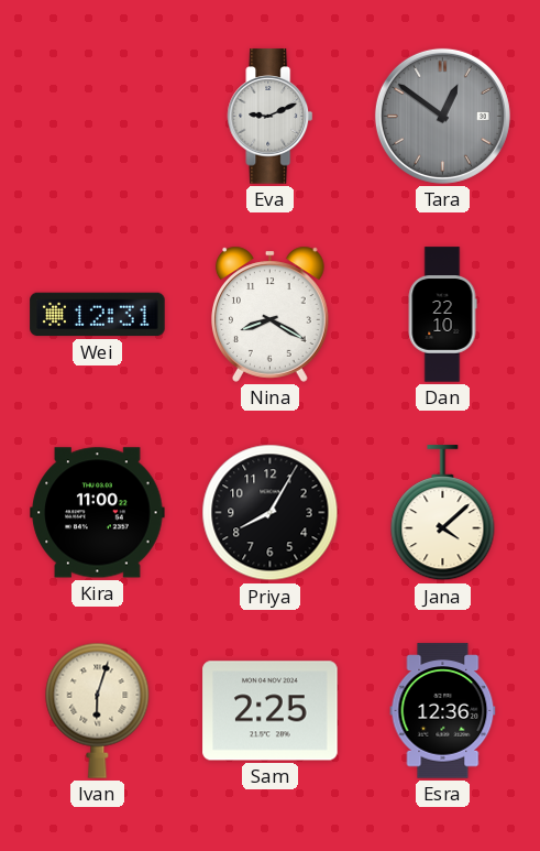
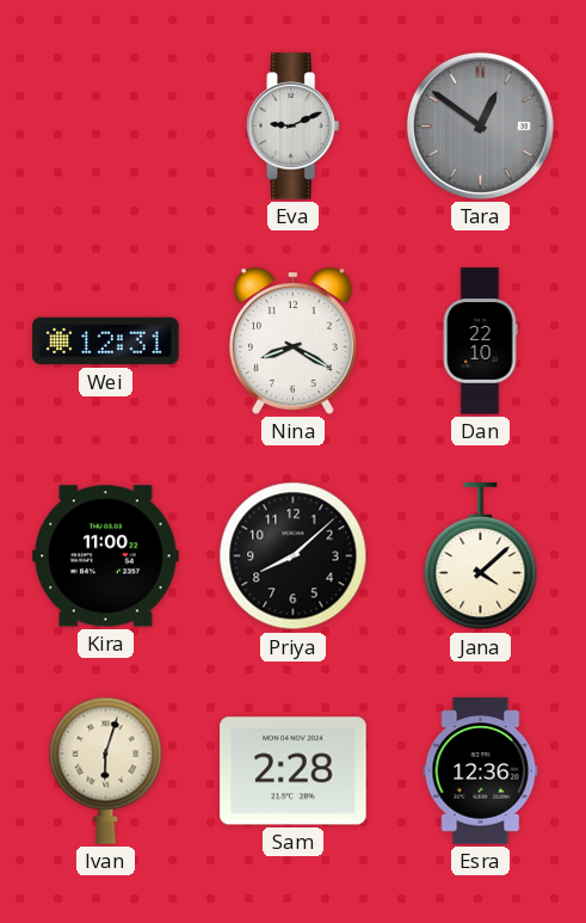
Priya: 8:05 -> 8:08 (294, 556)
Sam: 2:25 -> 2:28 (294, 771)
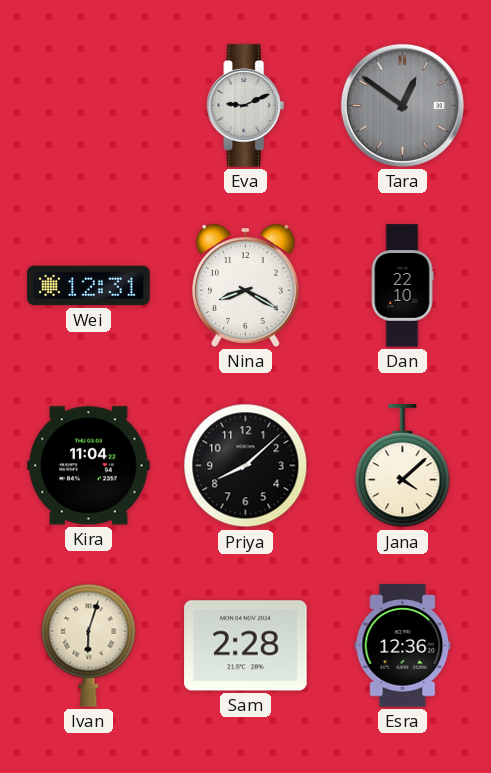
Kira: 11:00 -> 11:04 (89, 466)
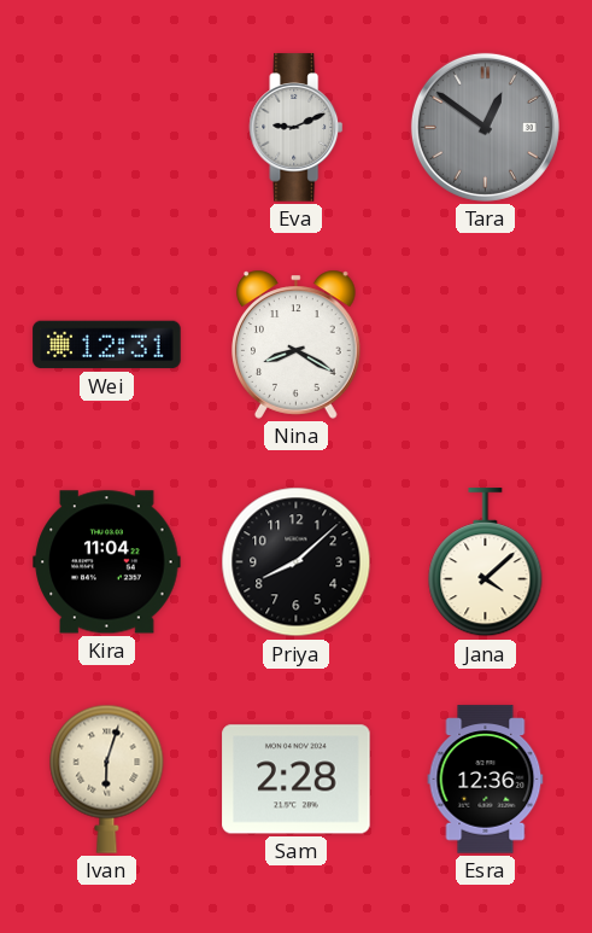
Dan: 22:10 -> none (402, 286)
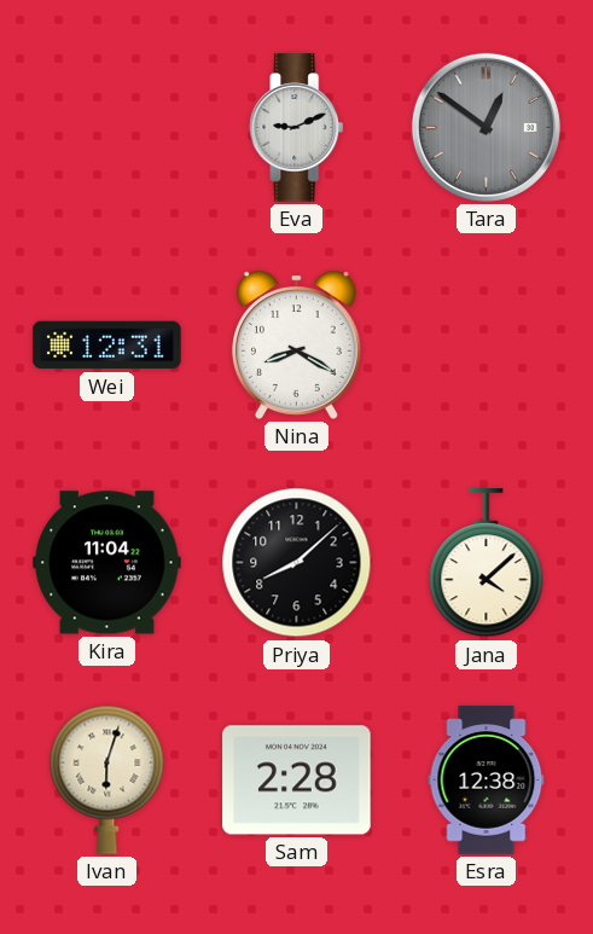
Esra: 12:36 -> 12:38 (487, 781)
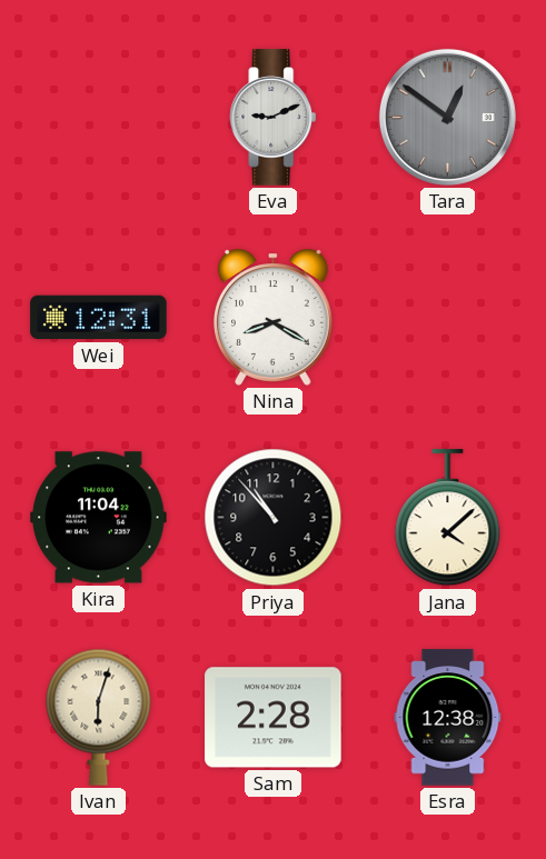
Priya: 8:08 -> 10:53 (274, 518)
